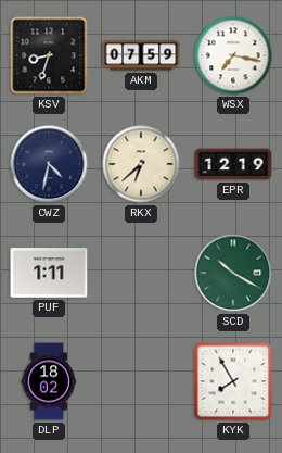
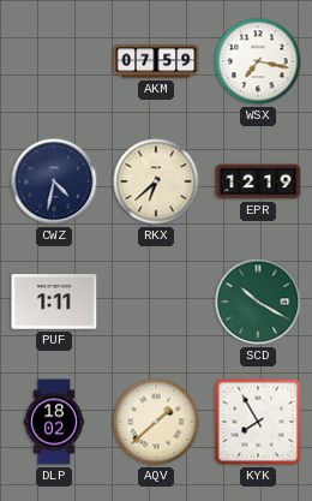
KSV: 8:33 -> none (49, 55)
AQV: none -> 1:38 (156, 422)
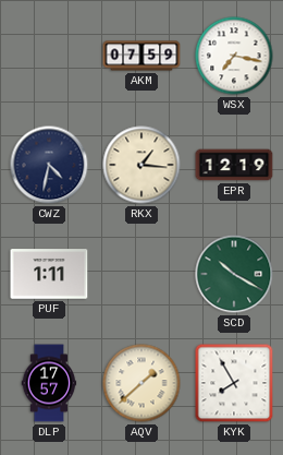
RKX: 6:38 -> 1:16 (141, 165)
DLP: 18:02 -> 17:57 (49, 383)
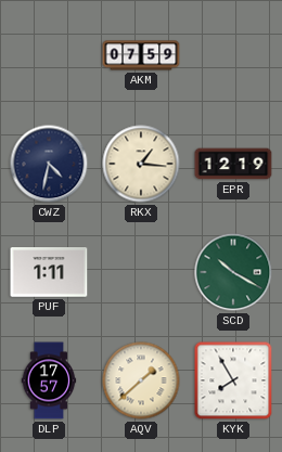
WSX: 7:17 -> none (234, 56)
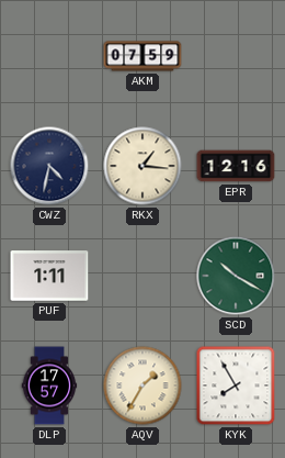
EPR: 12:19 -> 12:16 (236, 166)
AQV: 1:38 -> 1:35 (142, 386)
